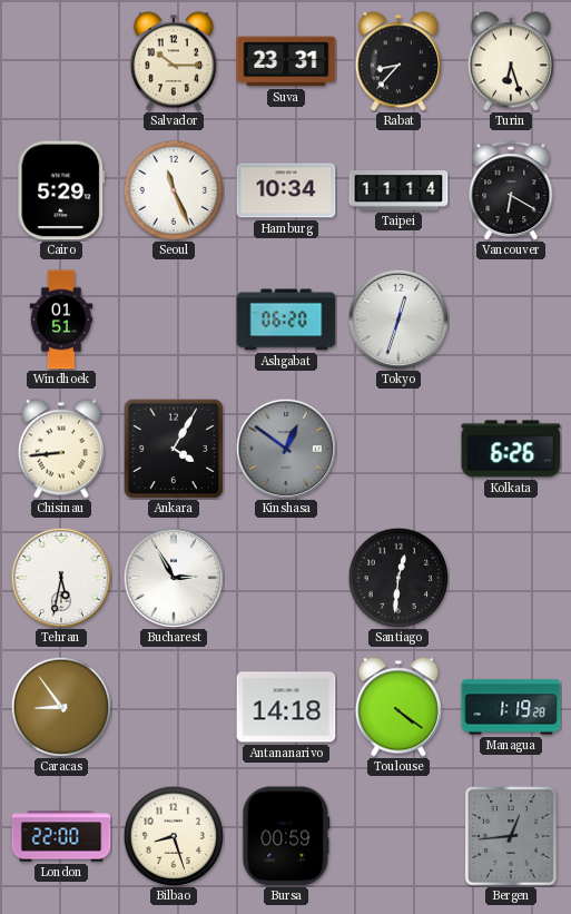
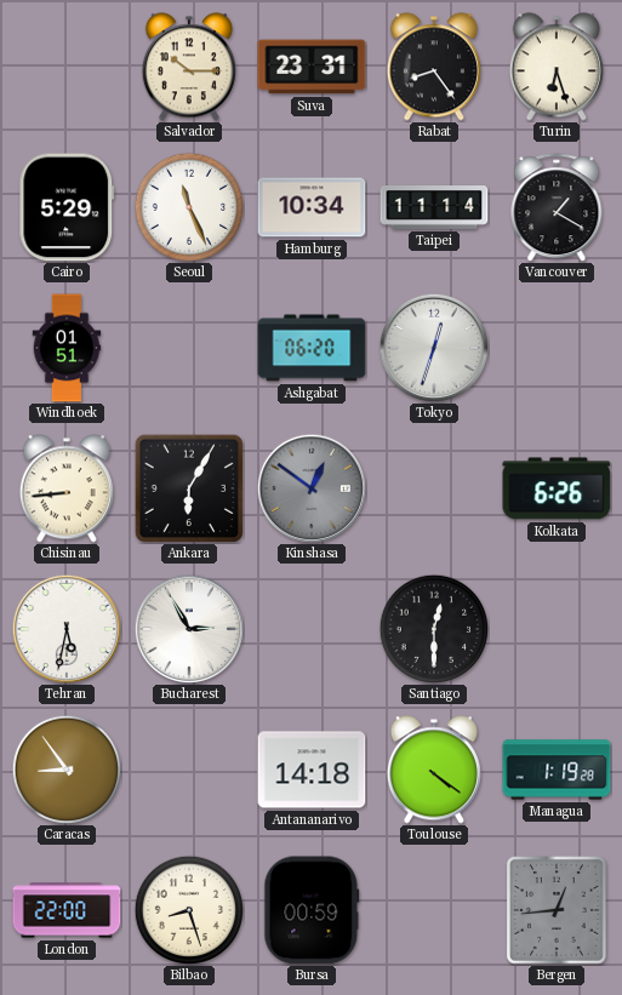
Rabat: 8:37 -> 8:24 (434, 67)
Vancouver: 6:20 -> 1:20 (557, 207)
Ankara: 4:05 -> 6:05 (189, 488)
Santiago: 12:31 -> 12:30 (433, 628)
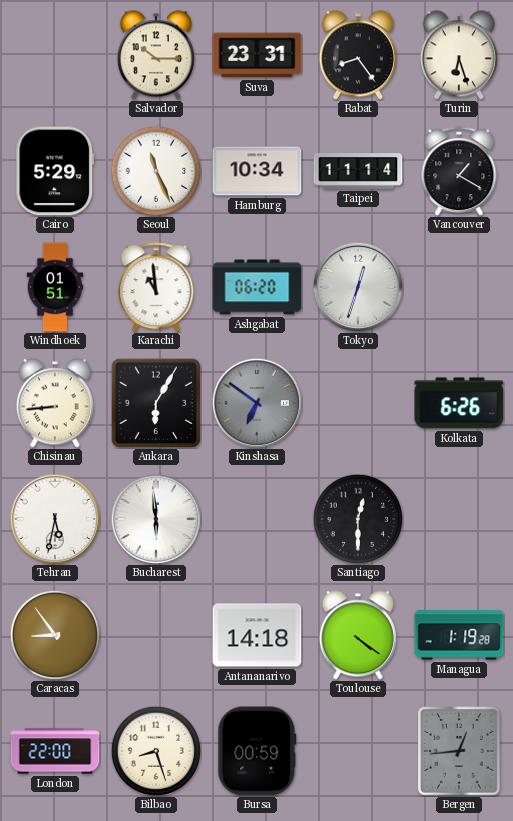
Karachi: none -> 10:59 (156, 287)
Kinshasa: 12:51 -> 6:51 (256, 402)
Bucharest: 2:55 -> 5:59 (155, 518)
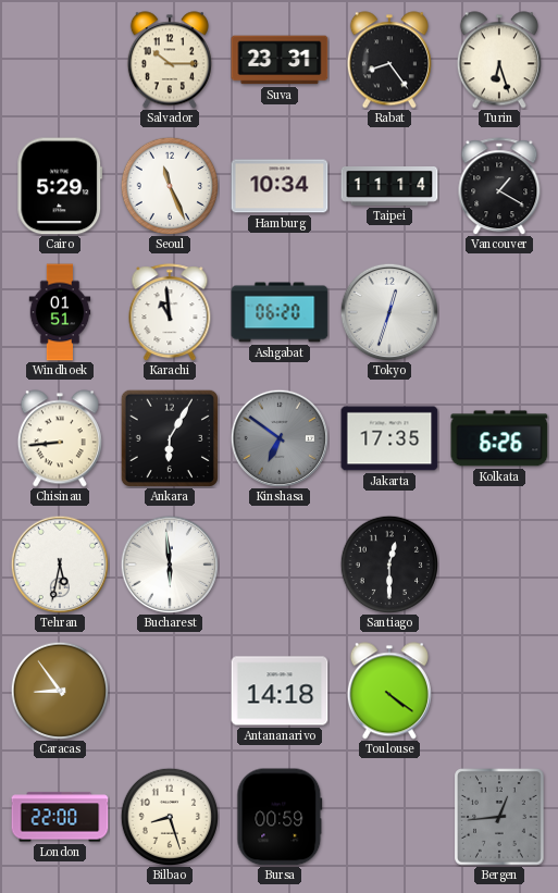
Jakarta: none -> 17:35 (389, 438)
Managua: 1:19 -> none (459, 635)
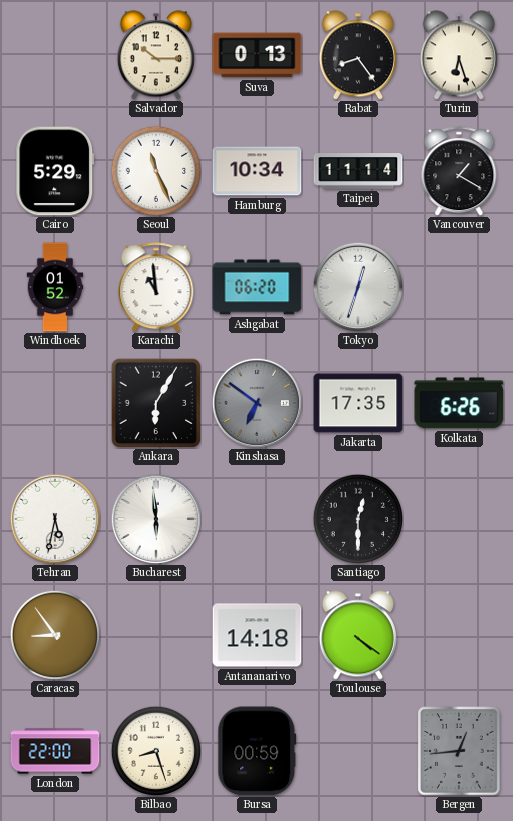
Suva: 23:31 -> 0:13 (257, 55)
Windhoek: 01:51 -> 01:52 (55, 287)
Chisinau: 8:44 -> none (60, 438)
